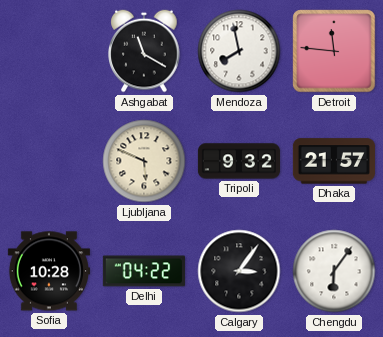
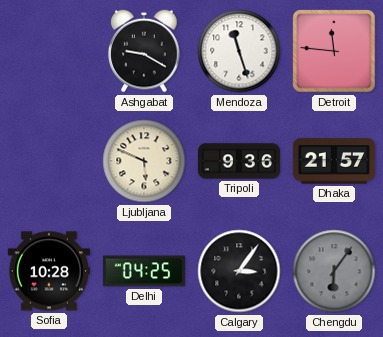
Ashgabat: 11:20 -> 9:20 (144, 51)
Mendoza: 7:58 -> 11:27 (239, 51)
Tripoli: 9:32 -> 9:36 (238, 161)
Delhi: 04:22 -> 04:25 (144, 271)
Chengdu dial: white -> grey (334, 271)
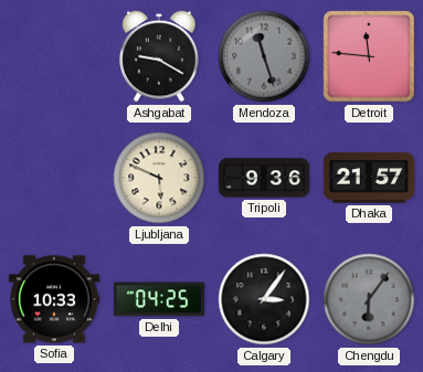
Mendoza dial: white -> grey (264, 56)
Sofia: 10:28 -> 10:33 (54, 299)
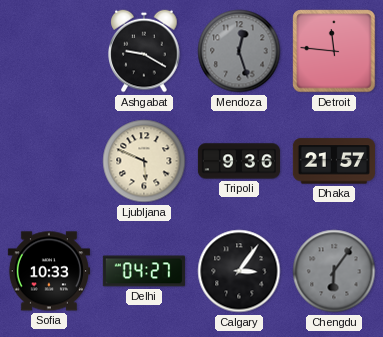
Mendoza: 11:27 -> 12:27 (239, 51)
Delhi: 04:25 -> 04:27 (144, 271)
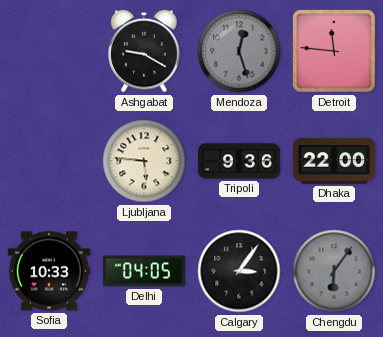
Ljubljana: 5:49 -> 5:46 (144, 161)
Dhaka: 21:57 -> 22:00 (334, 161)
Delhi: 04:27 -> 04:05 (144, 271)
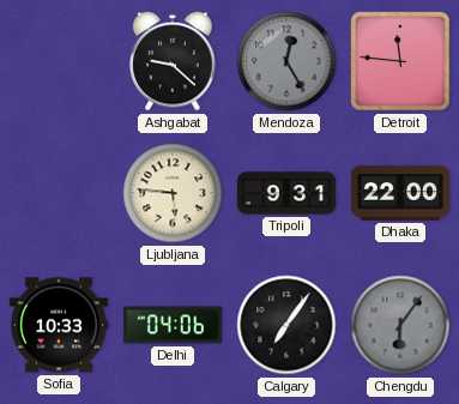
Ashgabat: 9:20 -> 9:22 (173, 61)
Mendoza: 12:27 -> 12:25 (286, 61)
Tripoli: 9:36 -> 9:31 (285, 193)
Delhi: 04:05 -> 04:06 (173, 325)
Calgary: 3:06 -> 7:06 (286, 325)
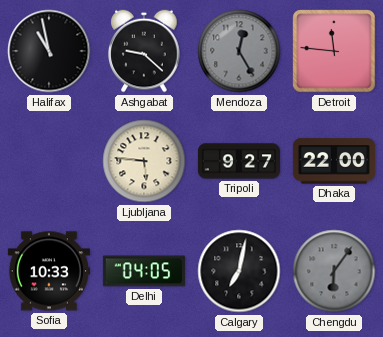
Halifax: none -> 10:58 (49, 51)
Tripoli: 9:31 -> 9:27 (238, 161)
Delhi: 04:06 -> 04:05 (144, 271)
Calgary: 7:06 -> 7:02 (239, 271)
